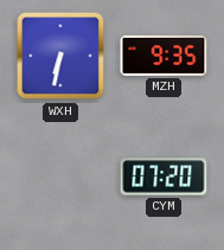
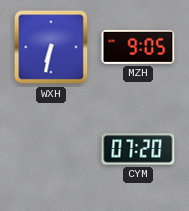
MZH: 9:35 -> 9:05 (138, 47)
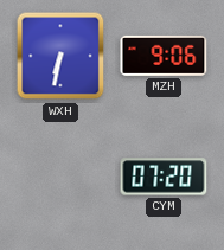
MZH: 9:05 -> 9:06 (164, 56)
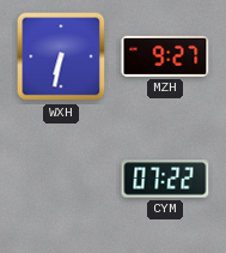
MZH: 9:06 -> 9:27 (165, 56)
CYM: 07:20 -> 07:22 (165, 179)
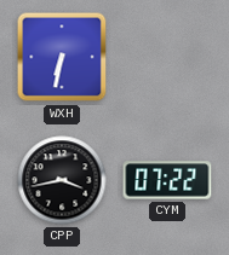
MZH: 9:27 -> none (165, 56)
CPP: none -> 3:43 (62, 180)
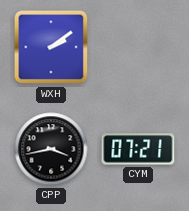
WXH: 6:32 -> 2:09 (51, 47)
CYM: 07:22 -> 07:21 (138, 149)
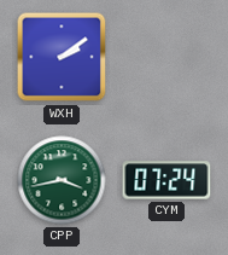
CPP dial: black -> green (62, 180)
CYM: 07:21 -> 07:24 (166, 180)
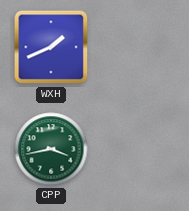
WXH: 2:09 -> 1:41 (51, 47)
CYM: 07:24 -> none (166, 180)
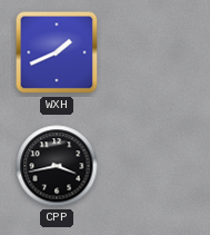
CPP dial: green -> black (57, 166)
